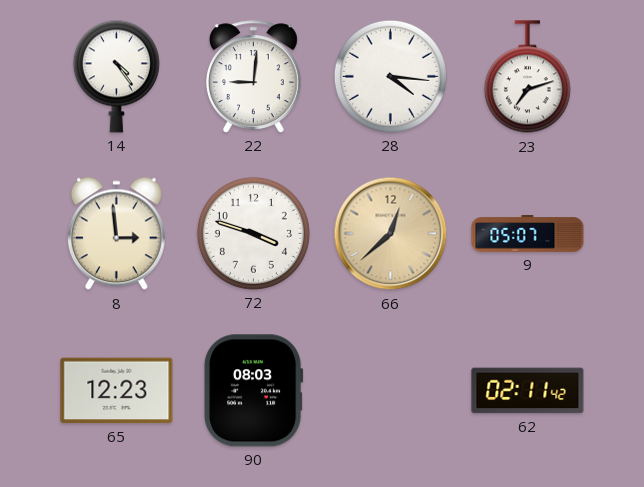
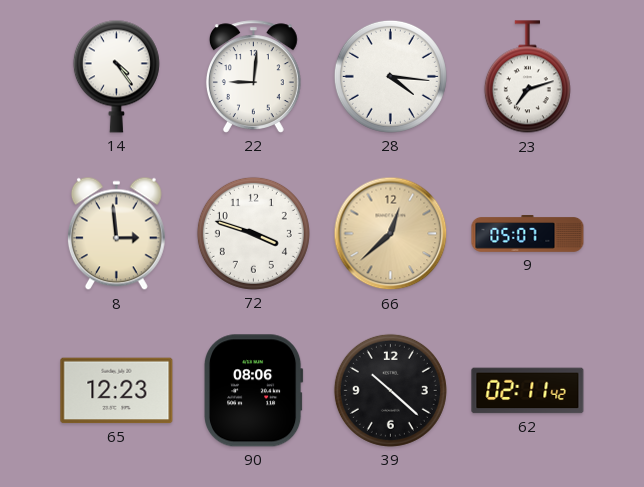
90: 08:03 -> 08:06 (253, 391)
39: none -> 10:22 (390, 390)
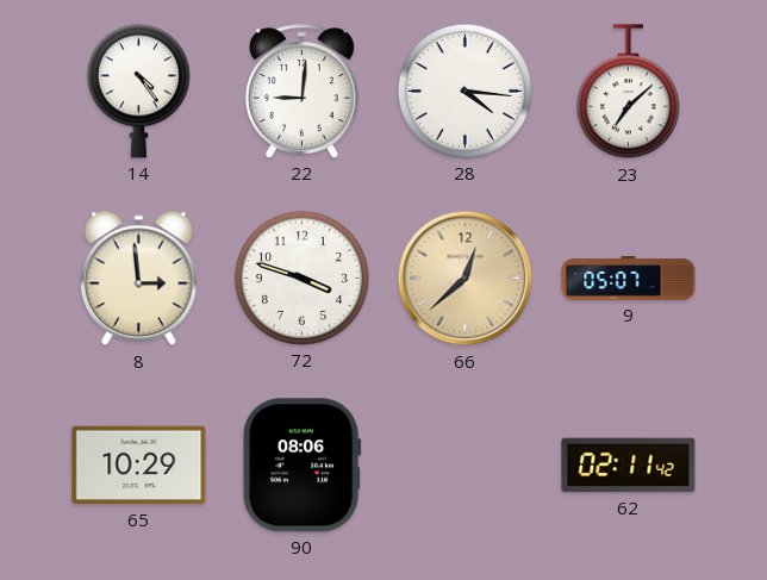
23: 7:12 -> 7:08 (628, 92)
65: 12:23 -> 10:29 (139, 466)
39: 10:22 -> none (390, 390)
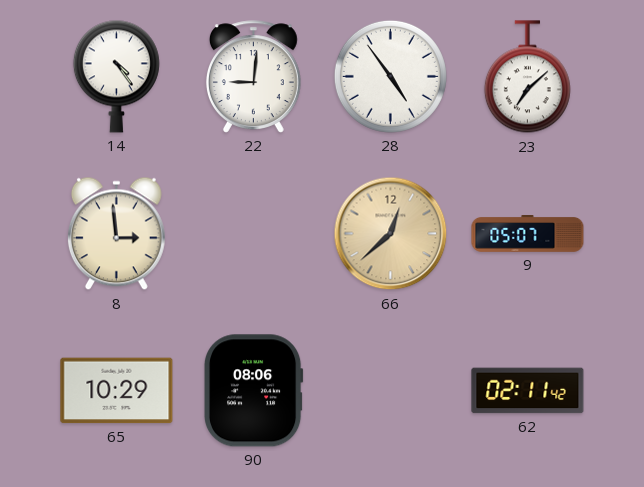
28: 4:16 -> 4:54 (390, 76)
72: 3:48 -> none (301, 277)
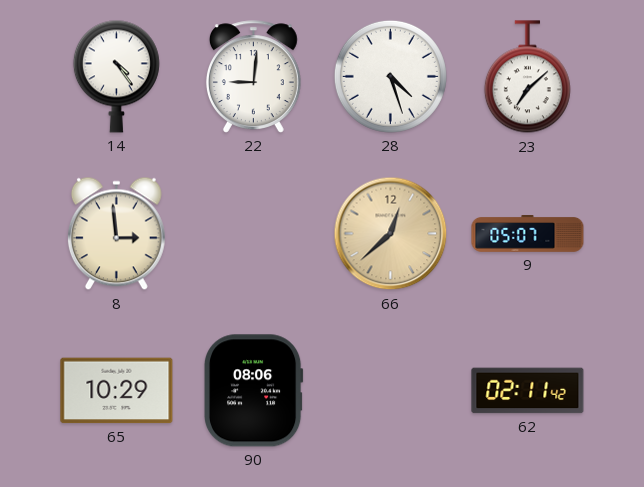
28: 4:54 -> 4:27 (390, 76)
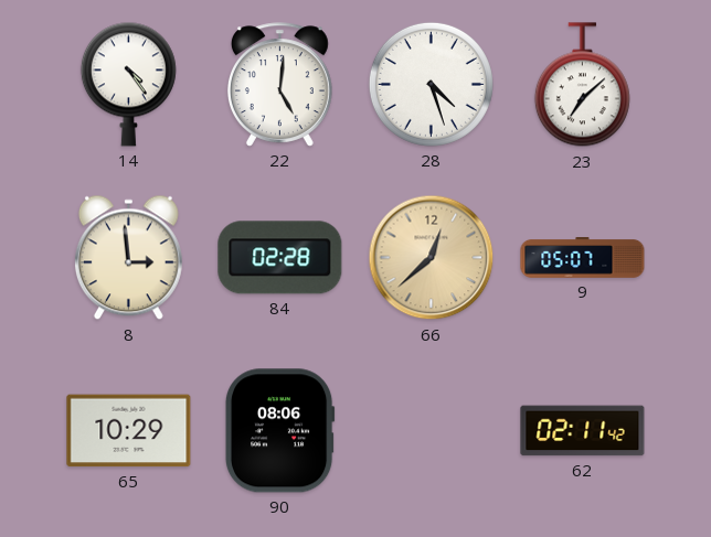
22: 9:01 -> 5:01 (279, 85)
84: none -> 02:28 (280, 258)
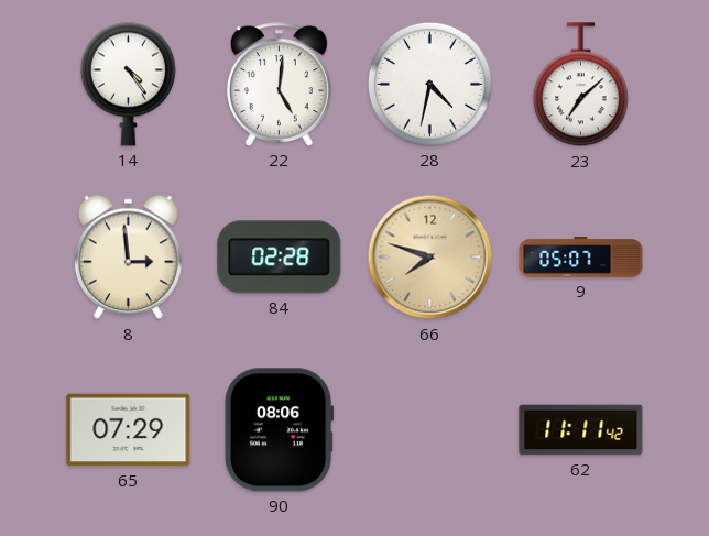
28: 4:27 -> 4:32 (429, 84)
66: 12:38 -> 7:48 (430, 258)
65: 10:29 -> 07:29 (129, 430)
62: 02:11 -> 11:11 (581, 430)
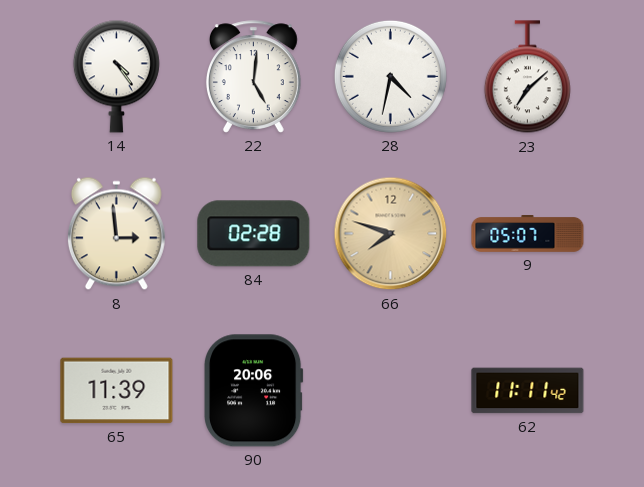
65: 07:29 -> 11:39 (117, 391)
90: 08:06 -> 20:06 (253, 391)
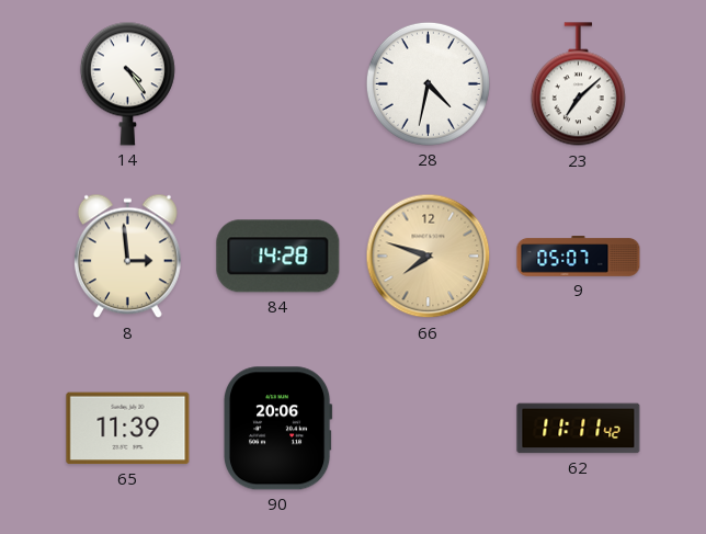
22: 5:01 -> none (253, 77)
84: 02:28 -> 14:28 (278, 257)
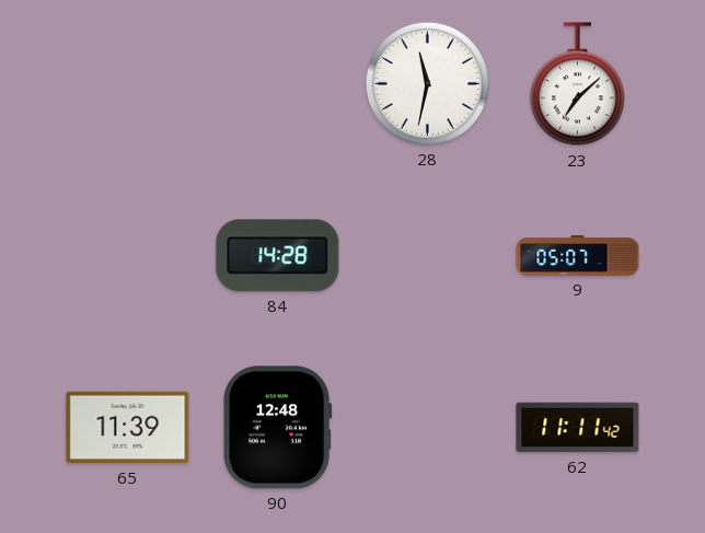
14: 4:24 -> none (127, 83)
28: 4:32 -> 11:32 (427, 83)
8: 2:59 -> none (127, 257)
66: 7:48 -> none (429, 257)
90: 20:06 -> 12:48 (277, 428)
